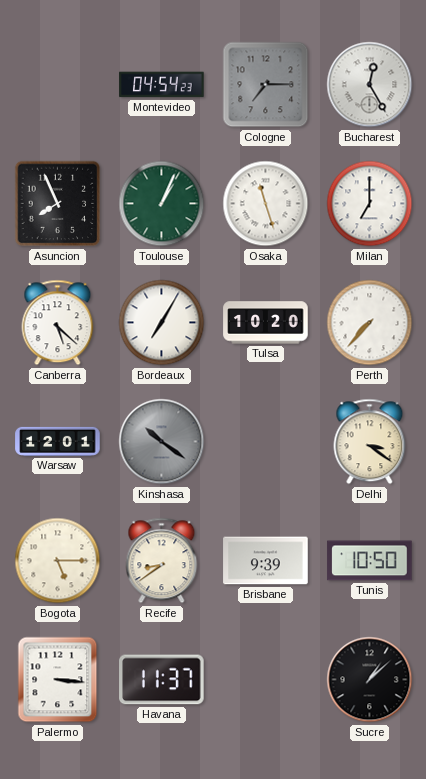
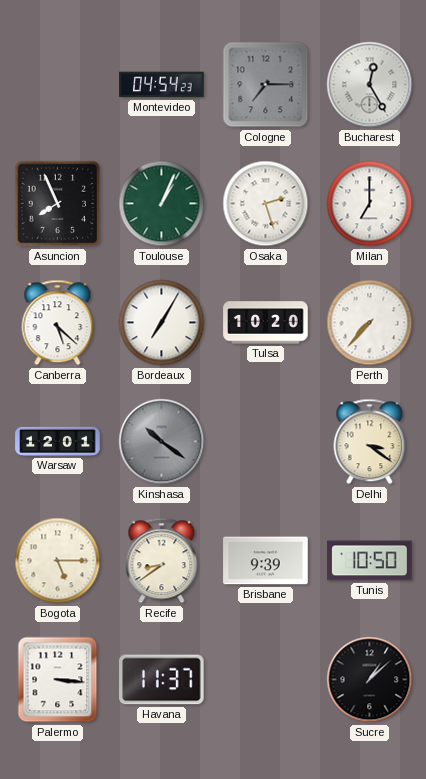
Osaka: 11:27 -> 2:27 (266, 204)
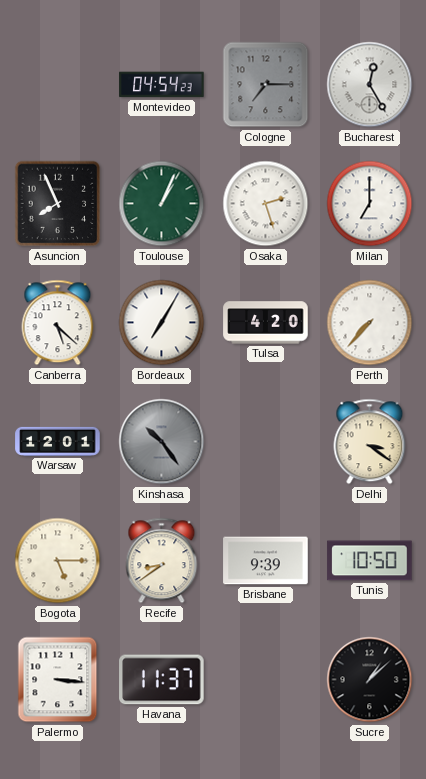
Tulsa: 10:20 -> 4:20 (266, 323)
Kinshasa: 10:21 -> 10:24 (162, 442)
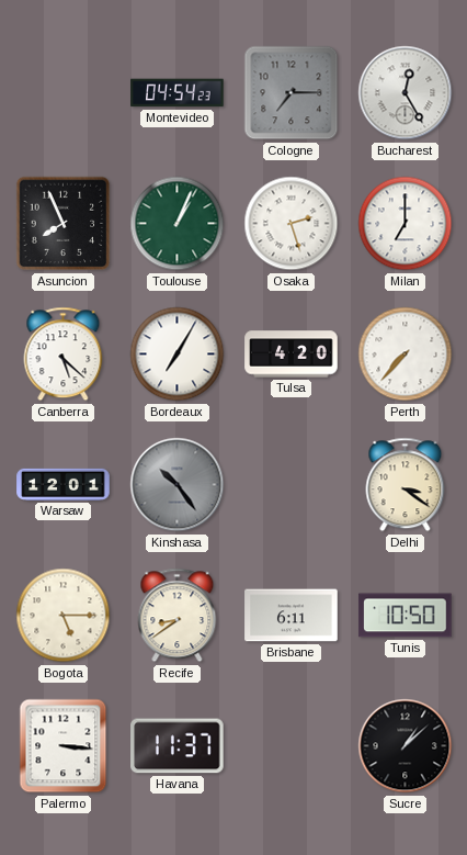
Brisbane: 9:39 -> 6:11 (292, 616)
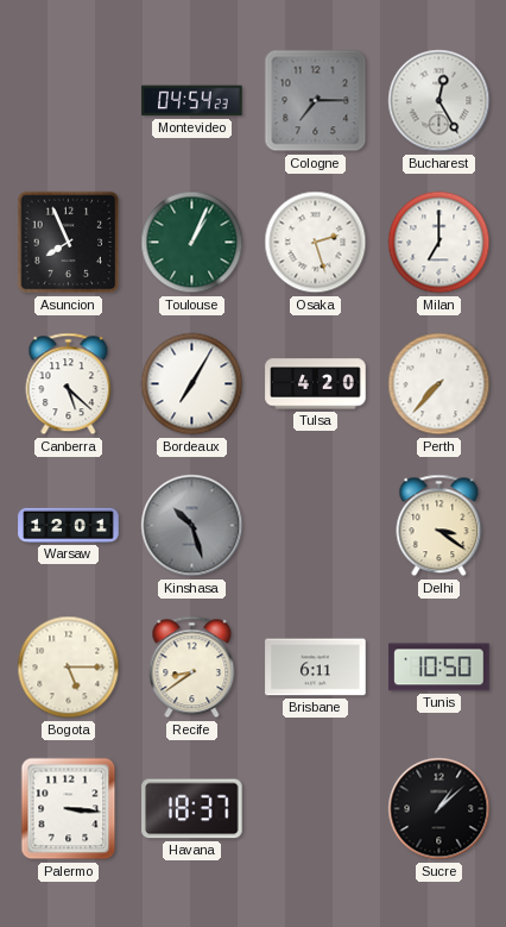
Kinshasa: 10:24 -> 10:27 (192, 526)
Havana: 11:37 -> 18:37 (192, 809)
